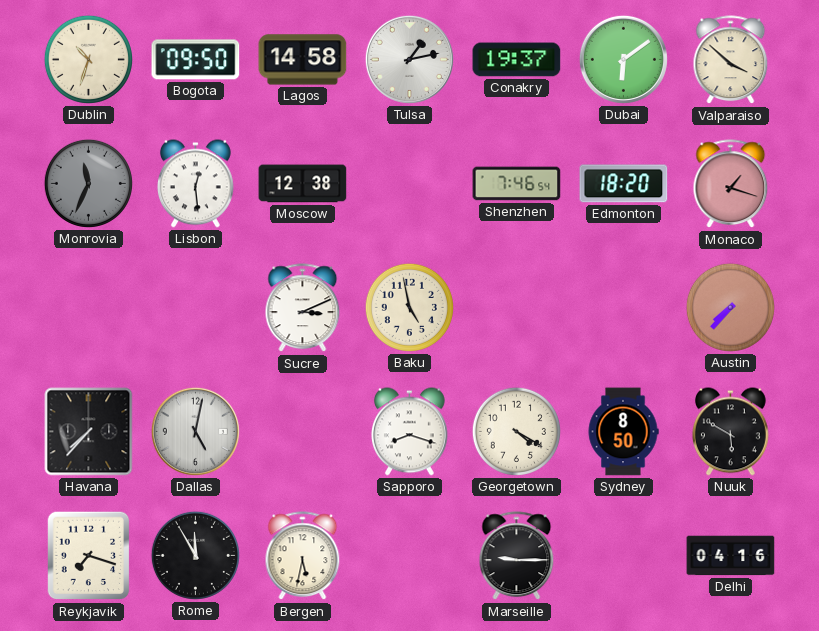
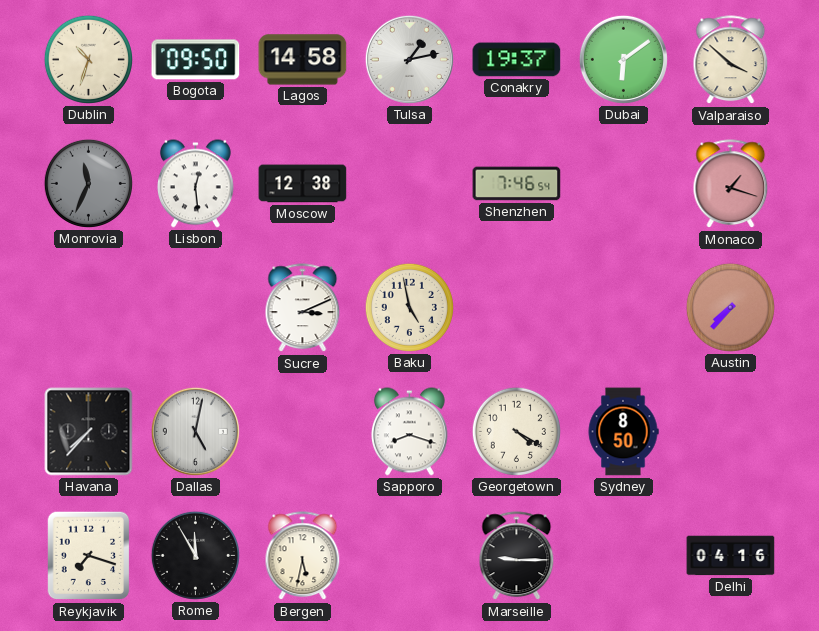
Edmonton: 18:20 -> none (624, 184)
Nuuk: 5:50 -> none (730, 432)
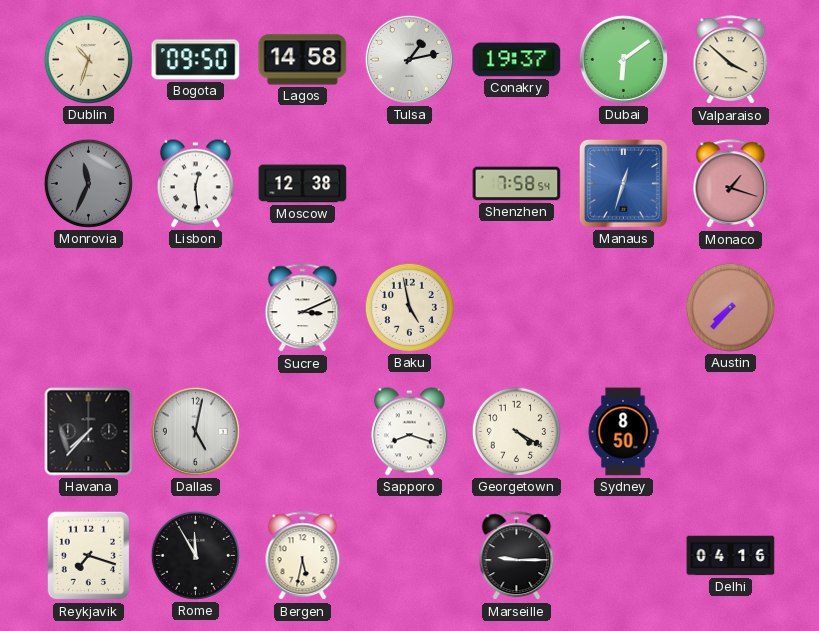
Shenzhen: 7:46 -> 7:58 (517, 184)
Manaus: none -> 12:33 (624, 184)
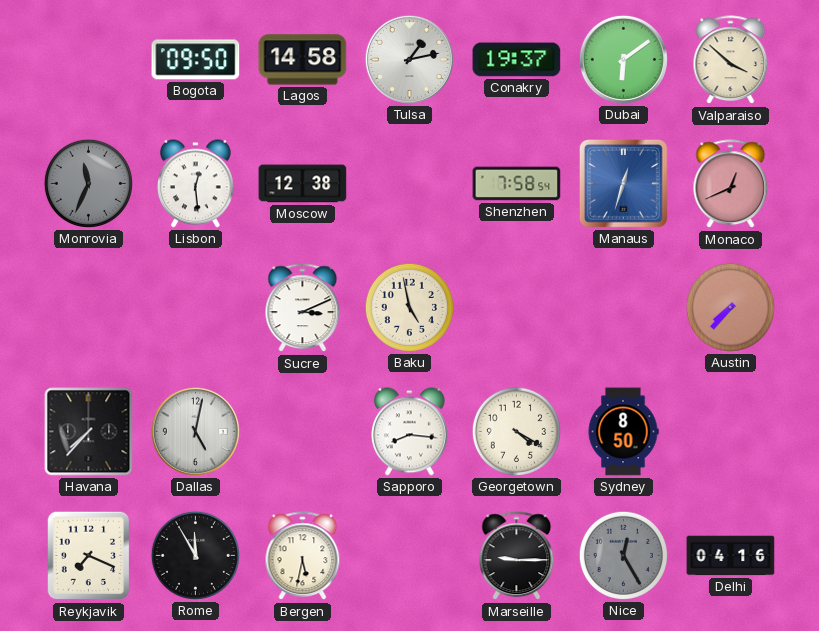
Dublin: 10:33 -> none (88, 59)
Monaco: 1:18 -> 12:41 (731, 184)
Sapporo: 8:18 -> 8:16 (409, 432)
Reykjavik: 7:18 -> 7:19 (89, 556)
Nice: none -> 12:25 (623, 555)
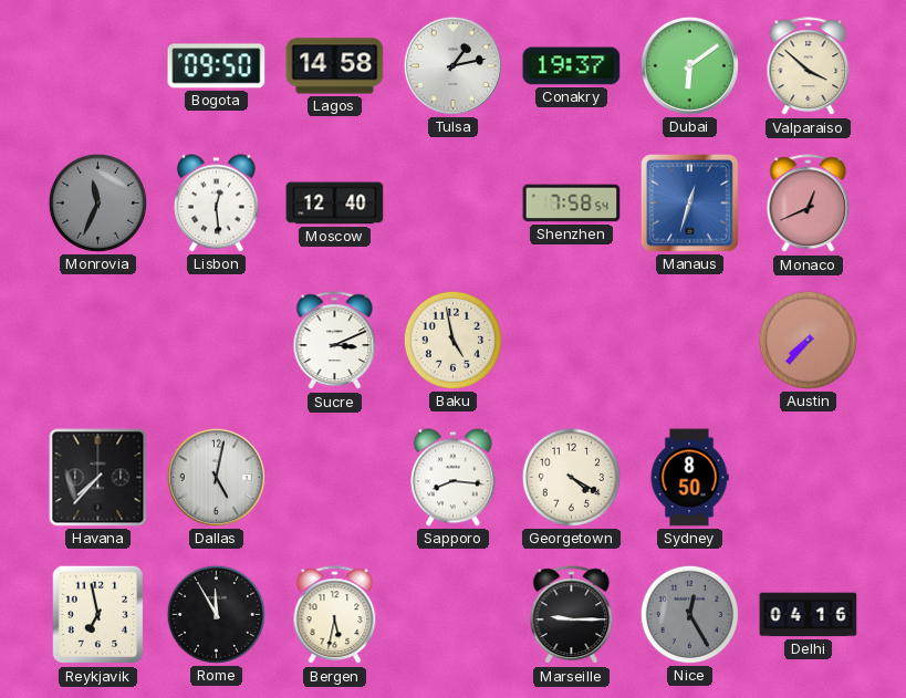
Moscow: 12:38 -> 12:40 (335, 204)
Reykjavik: 7:19 -> 6:58 (98, 615)
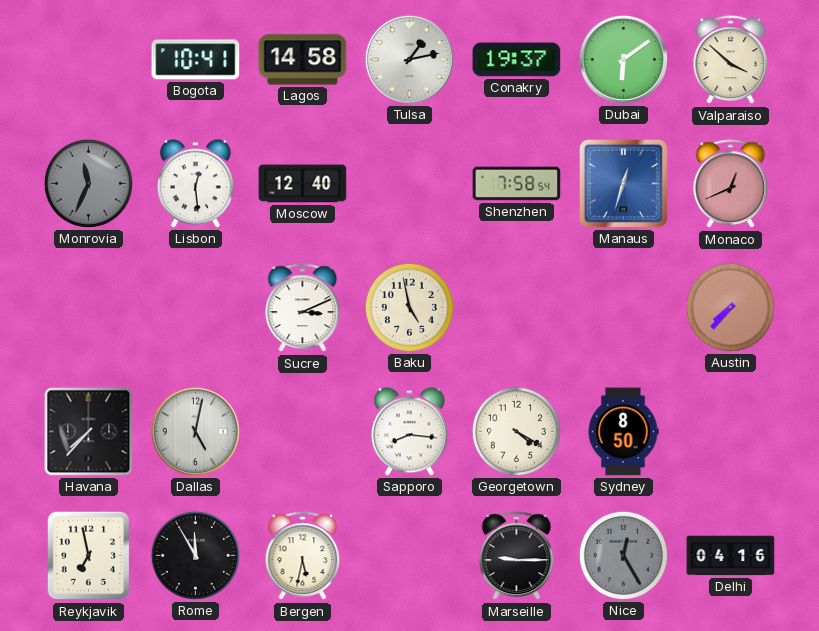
Bogota: 09:50 -> 10:41 (196, 60)
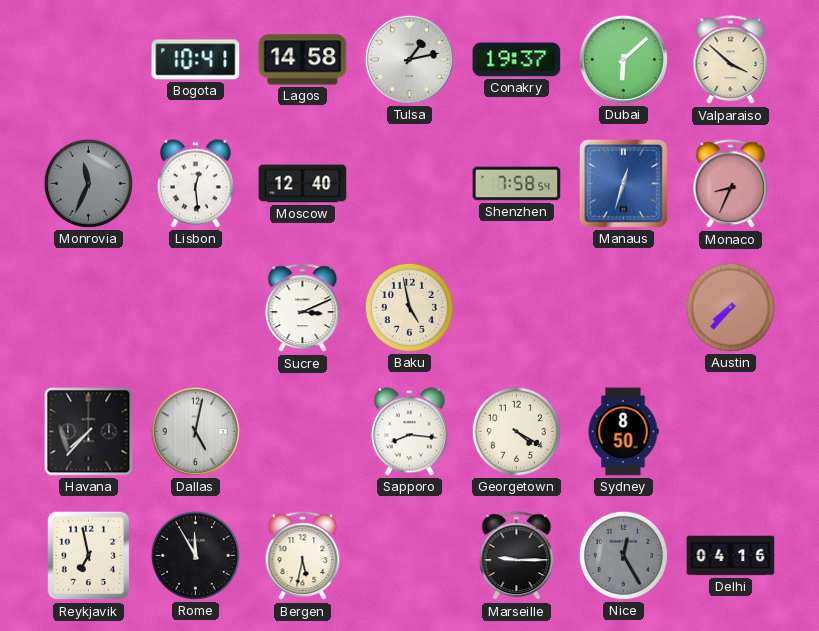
Dubai: 6:09 -> 6:08 (623, 59)
Monaco: 12:41 -> 8:34 (731, 184)
